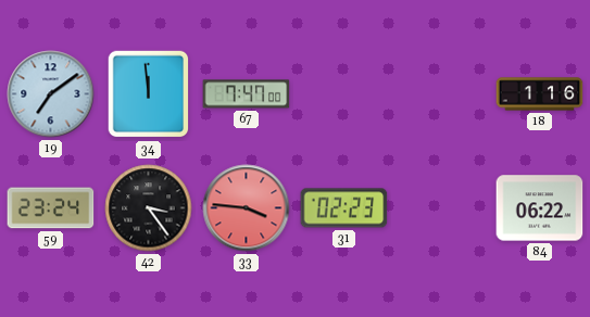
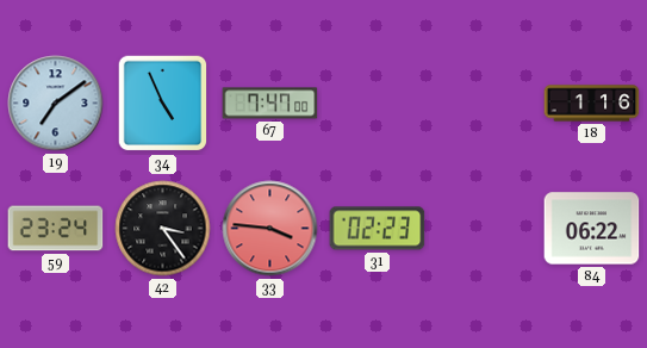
34: 11:59 -> 4:56 (163, 104)
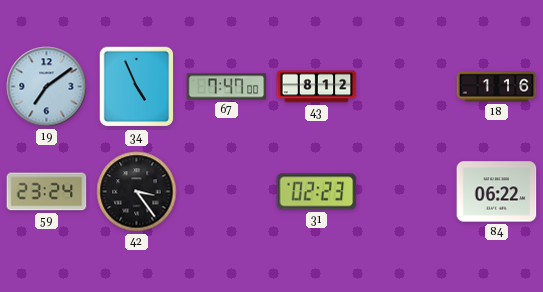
43: none -> 8:12 (317, 87)
33: 3:46 -> none (270, 229)
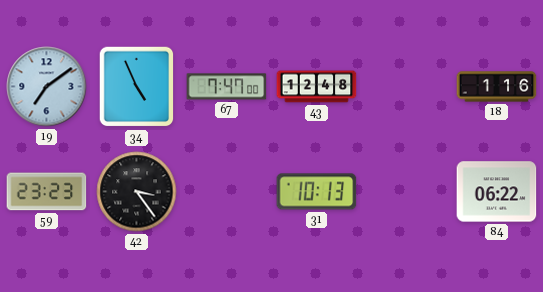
43: 8:12 -> 12:48 (317, 87)
59: 23:24 -> 23:23 (47, 192)
31: 02:23 -> 10:13 (317, 192)
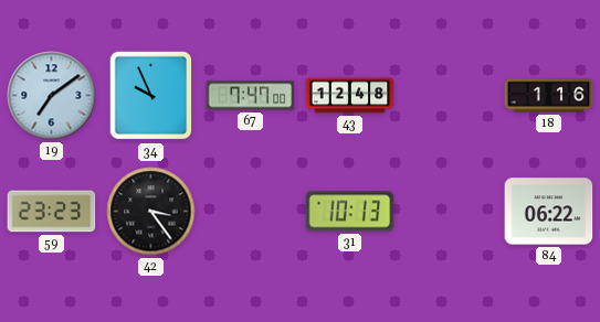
34: 4:56 -> 9:56 (151, 96)
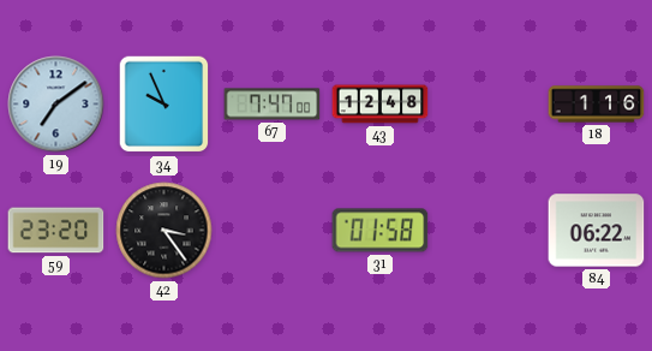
59: 23:23 -> 23:20 (56, 231)
31: 10:13 -> 01:58 (381, 231)
